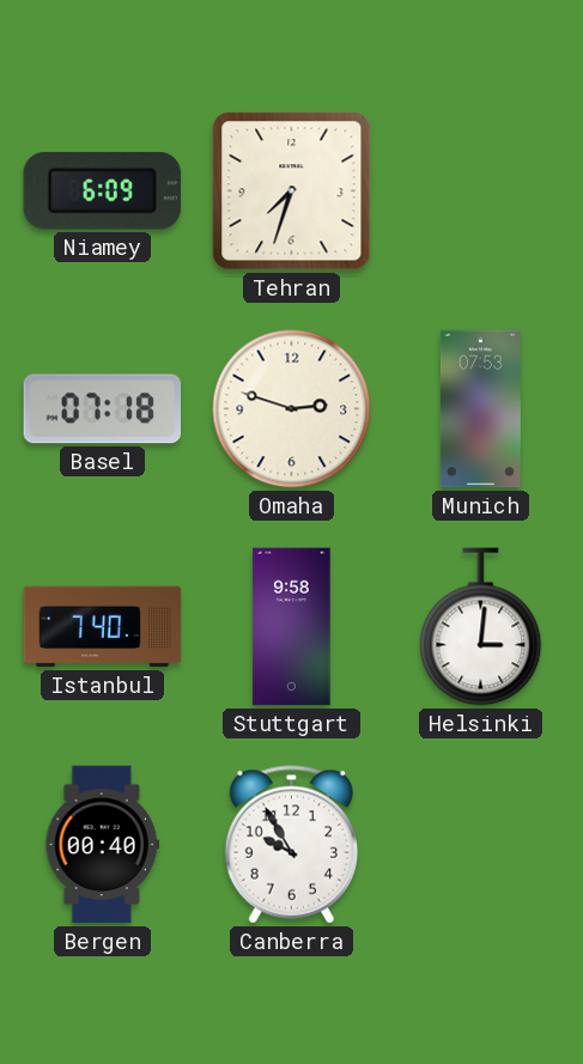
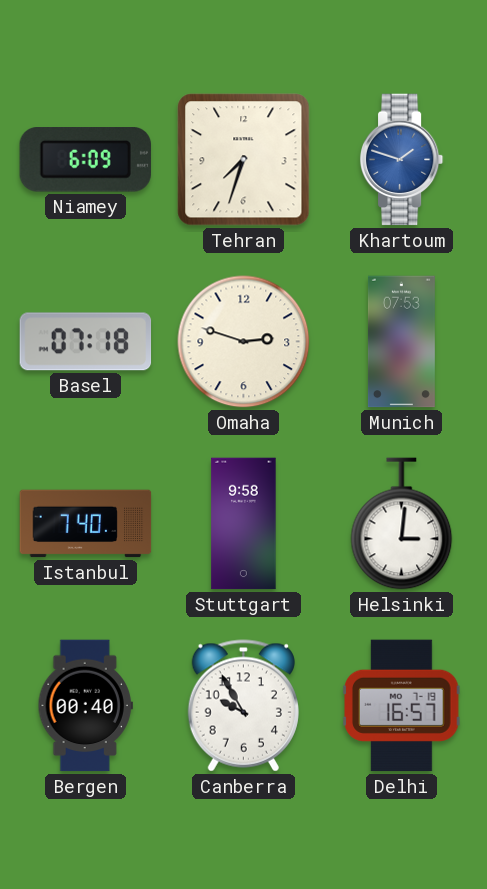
Khartoum: none -> 1:48 (402, 160)
Delhi: none -> 16:57 (402, 706)
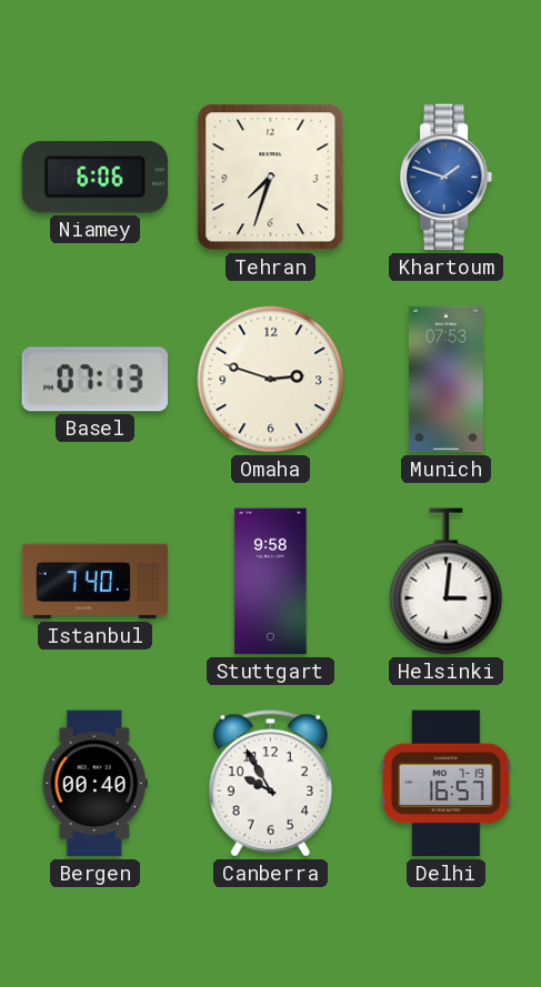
Niamey: 6:09 -> 6:06 (94, 178)
Basel: 07:18 -> 07:13 (96, 380)
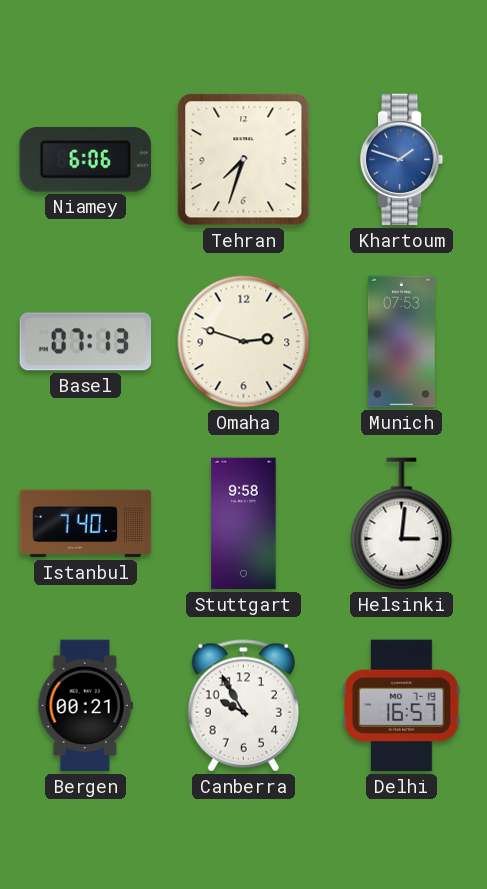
Bergen: 00:40 -> 00:21 (85, 706)
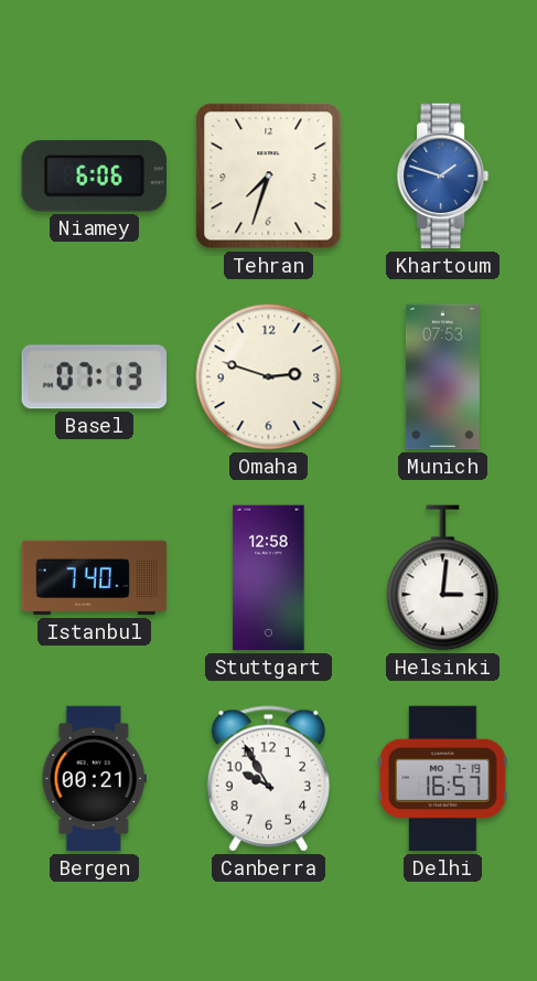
Stuttgart: 9:58 -> 12:58 (269, 578)
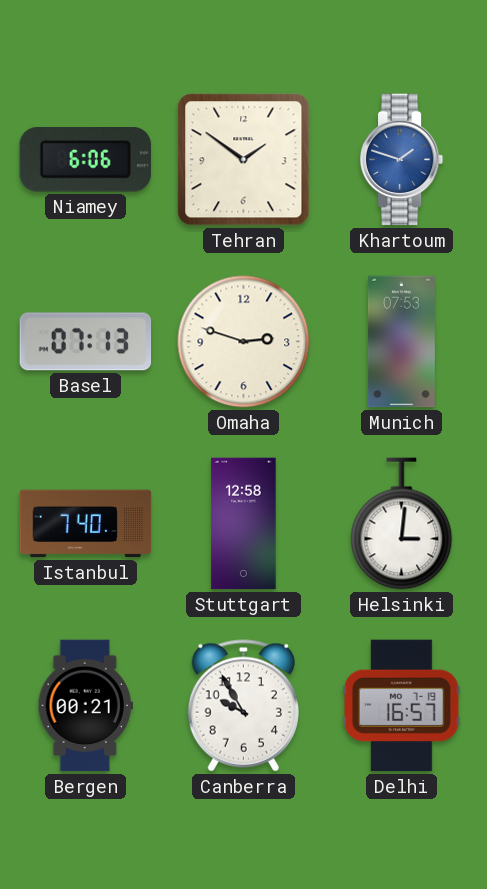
Tehran: 7:33 -> 1:51 (244, 160)
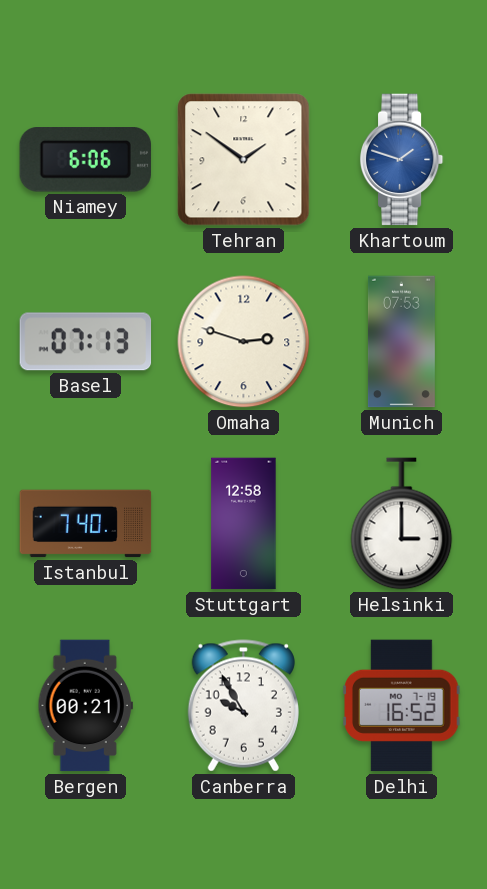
Helsinki: 3:01 -> 3:00 (402, 524)
Delhi: 16:57 -> 16:52 (402, 706)
